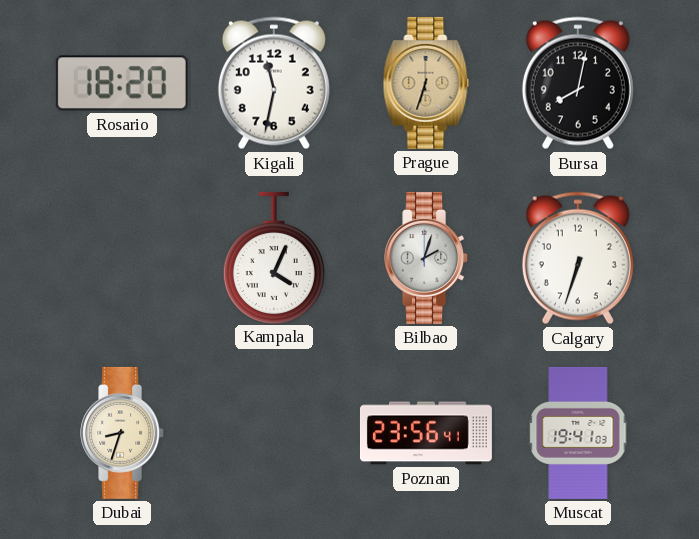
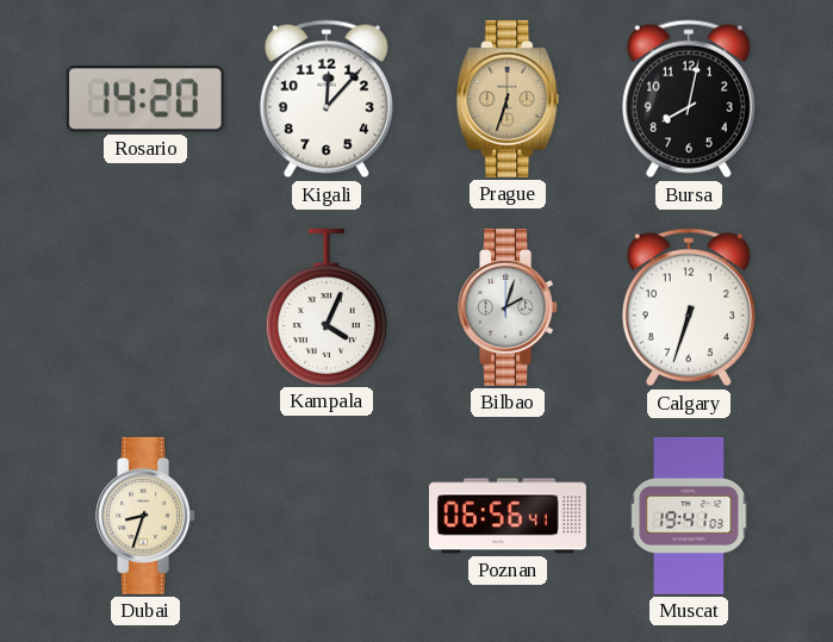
Rosario: 18:20 -> 14:20 (145, 99)
Kigali: 11:32 -> 12:07 (327, 99)
Poznan: 23:56 -> 06:56 (508, 516)
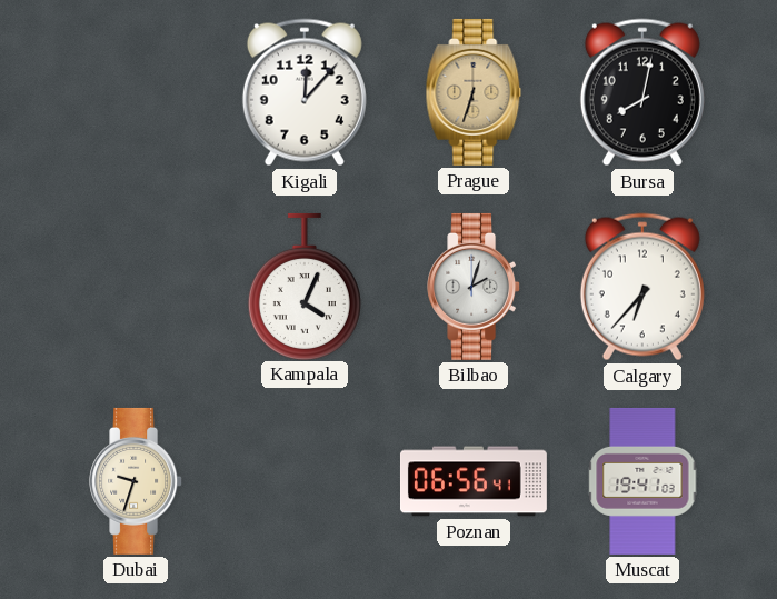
Rosario: 14:20 -> none (145, 99)
Calgary: 6:33 -> 6:37 (642, 287)
Dubai: 8:33 -> 9:33 (137, 481)
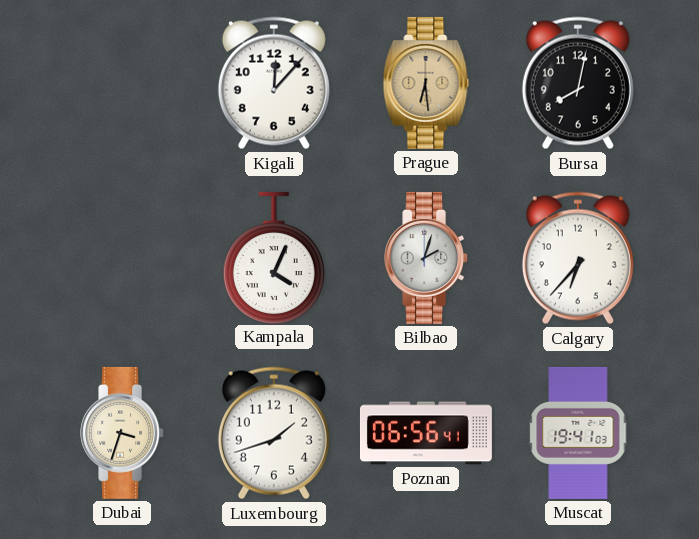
Prague: 6:33 -> 6:29 (426, 83)
Dubai: 9:33 -> 3:33 (123, 433)
Luxembourg: none -> 1:42 (274, 433)
